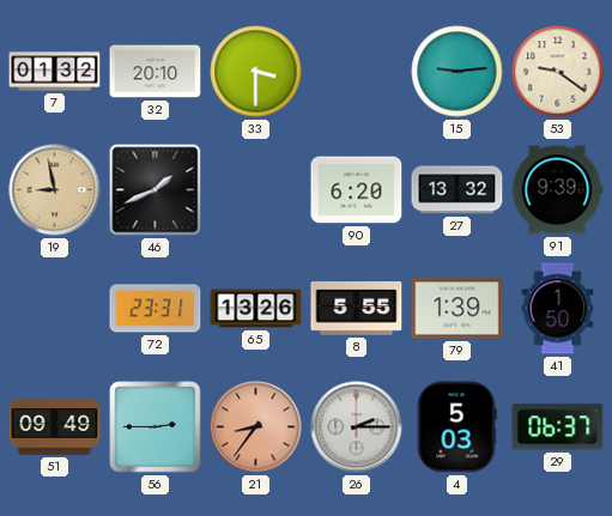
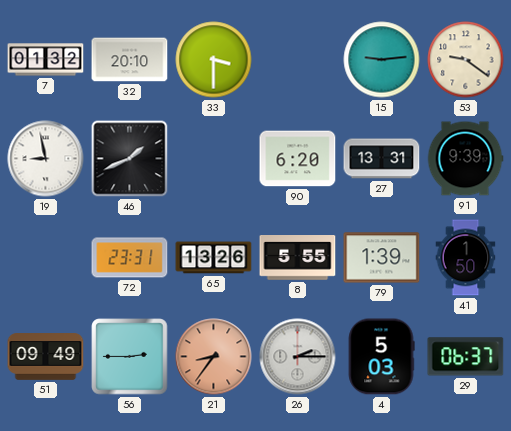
19 dial: champagne -> white (46, 159)
27: 13:32 -> 13:31 (382, 159)
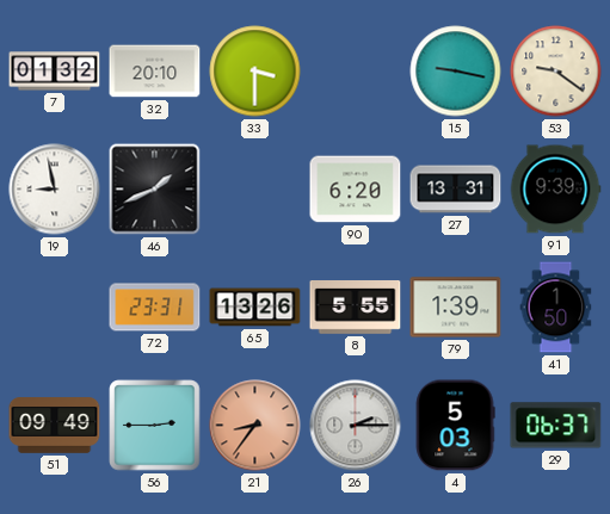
15: 9:14 -> 9:17 (456, 72)
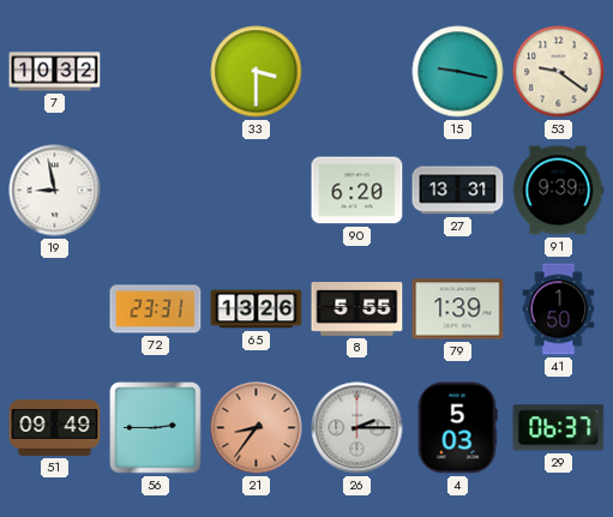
7: 01:32 -> 10:32 (55, 72)
32: 20:10 -> none (155, 72)
46: 1:41 -> none (155, 190)
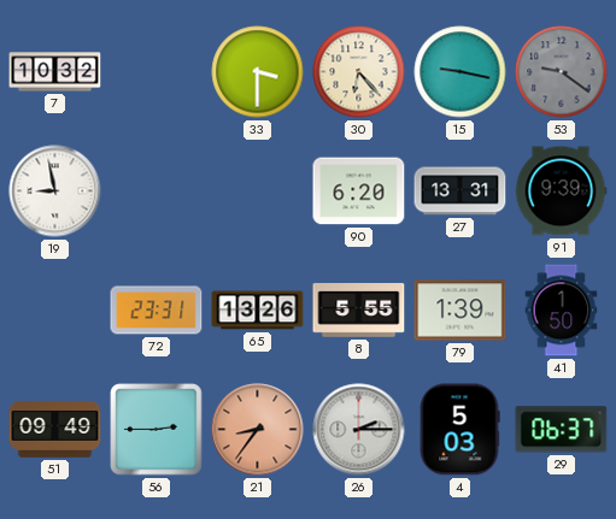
30: none -> 6:23 (359, 72)
53 dial: cream -> grey (562, 72)
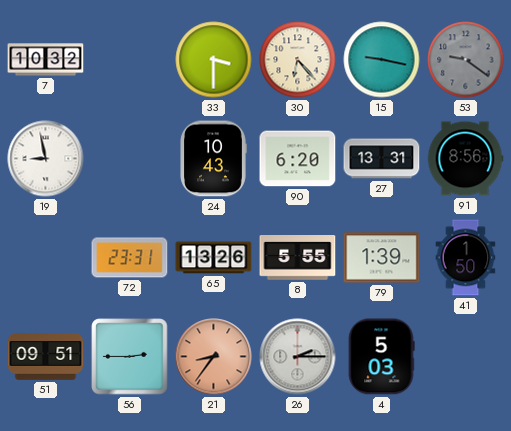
24: none -> 10:43 (213, 159)
91: 9:39 -> 8:56 (465, 159)
51: 09:49 -> 09:51 (46, 357)
29: 06:37 -> none (562, 430)
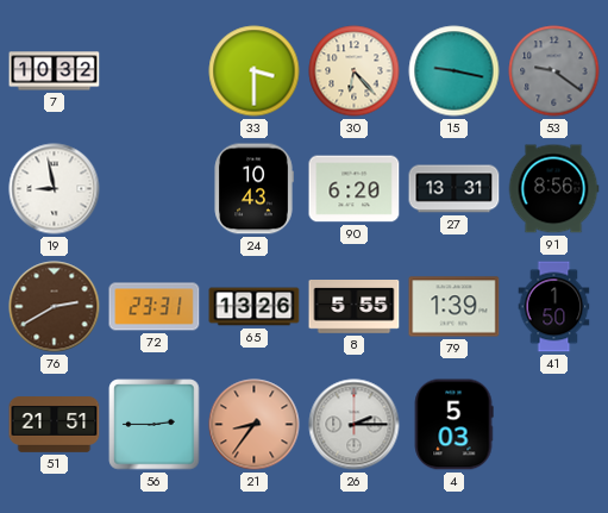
76: none -> 2:40 (55, 307)
51: 09:51 -> 21:51 (55, 425)
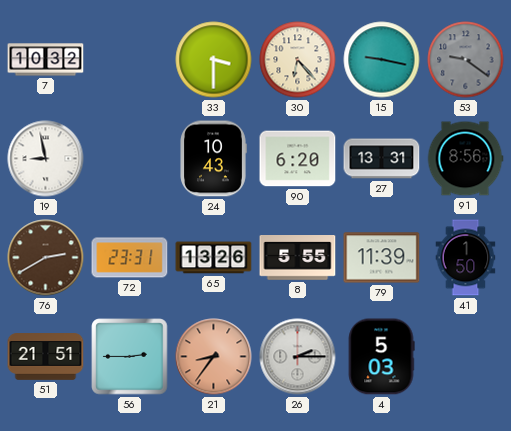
79: 1:39 -> 11:39 (382, 258)
